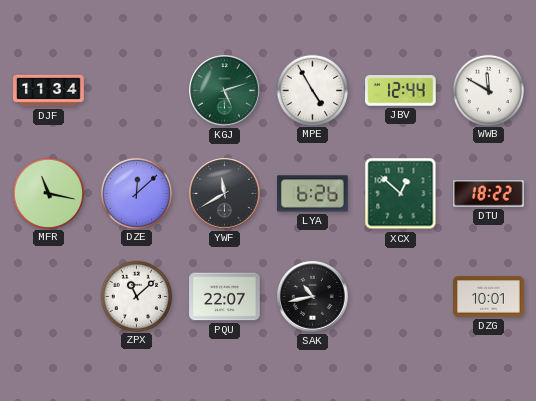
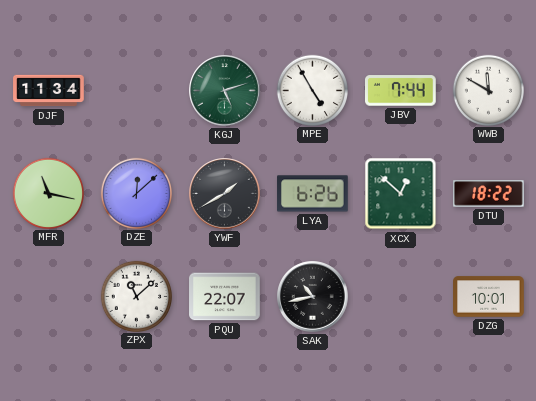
JBV: 12:44 -> 7:44 (401, 91)
YWF: 11:40 -> 1:40 (225, 194)
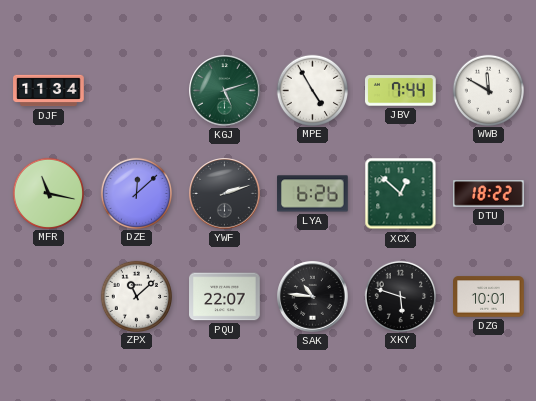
YWF: 1:40 -> 2:12 (225, 194)
SAK: 10:43 -> 10:46 (313, 297)
XKY: none -> 5:48 (400, 296)
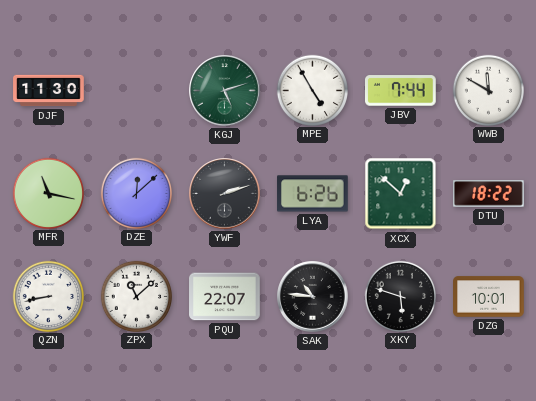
DJF: 11:34 -> 11:30 (49, 91)
QZN: none -> 8:43 (48, 296)
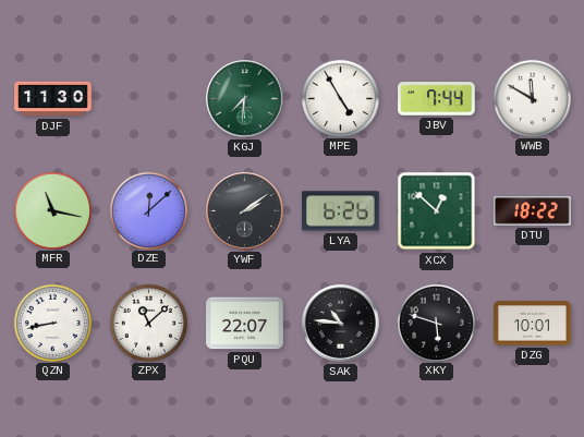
KGJ: 5:12 -> 7:31 (245, 99)
YWF: 2:12 -> 2:09 (245, 211)
